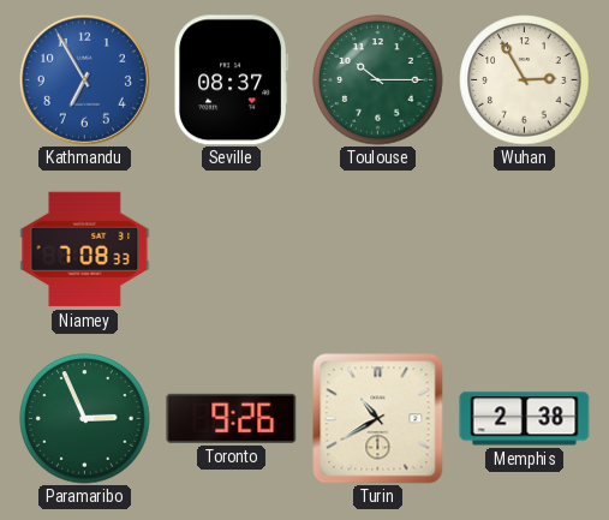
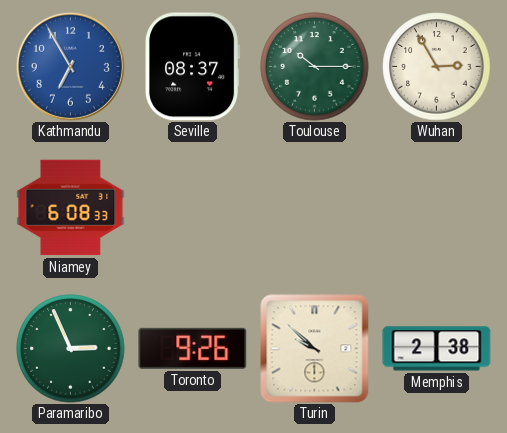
Niamey: 7:08 -> 6:08 (71, 208)
Turin: 10:40 -> 9:52 (315, 349)
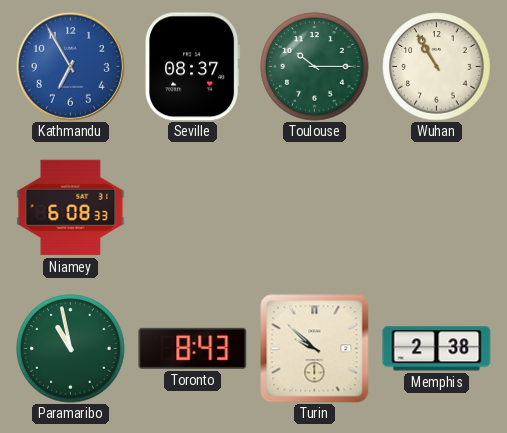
Wuhan: 2:55 -> 10:55 (437, 67)
Paramaribo: 2:56 -> 10:58 (71, 349)
Toronto: 9:26 -> 8:43 (193, 348)
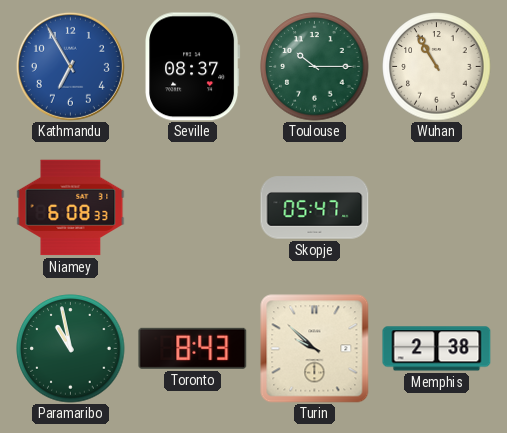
Skopje: none -> 05:47 (315, 208)
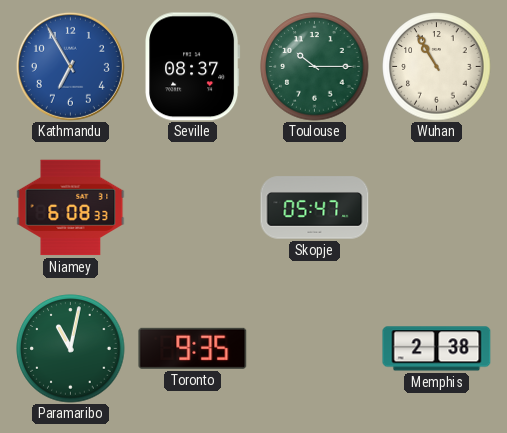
Paramaribo: 10:58 -> 11:02 (71, 349)
Toronto: 8:43 -> 9:35 (193, 348)
Turin: 9:52 -> none (315, 349)
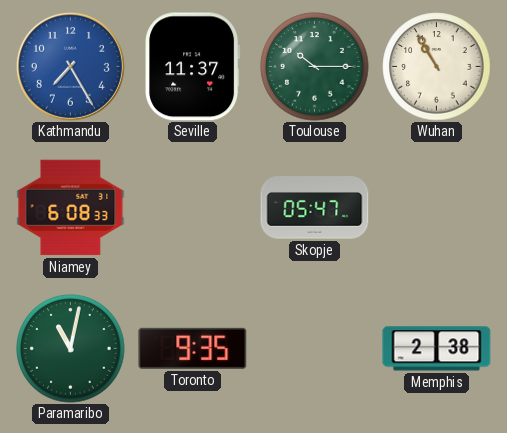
Kathmandu: 6:55 -> 7:25 (70, 66)
Seville: 08:37 -> 11:37 (193, 67)
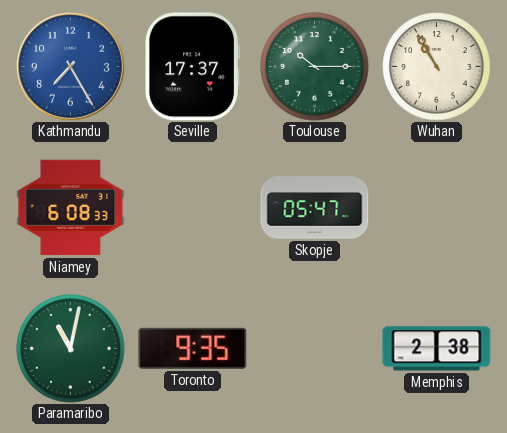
Seville: 11:37 -> 17:37 (193, 67)
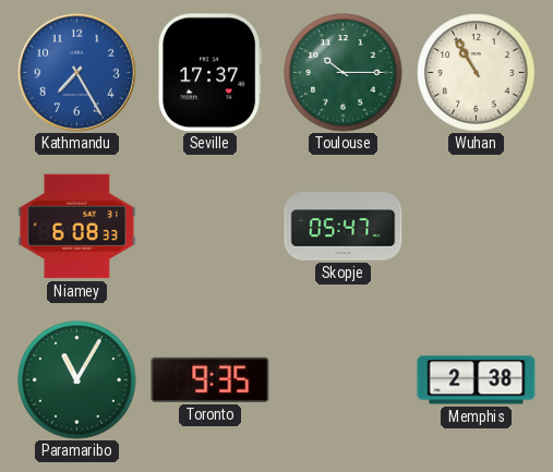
Paramaribo: 11:02 -> 11:05 (77, 380)
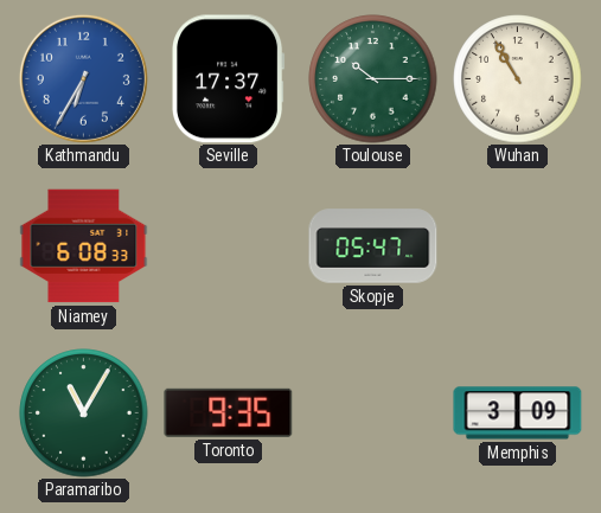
Kathmandu: 7:25 -> 6:35 (83, 78)
Memphis: 2:38 -> 3:09 (518, 413)
